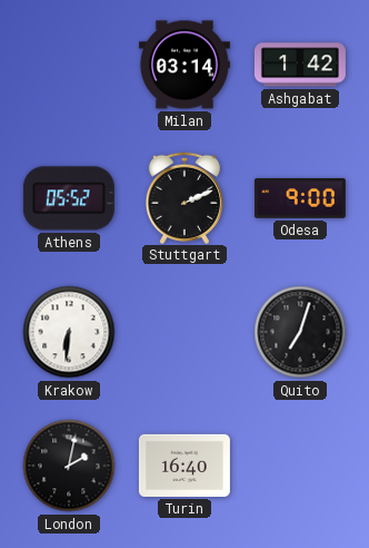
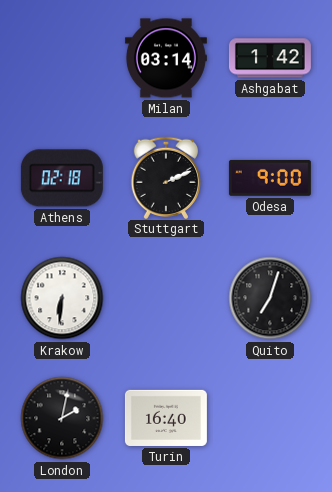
Athens: 05:52 -> 02:18 (62, 178)
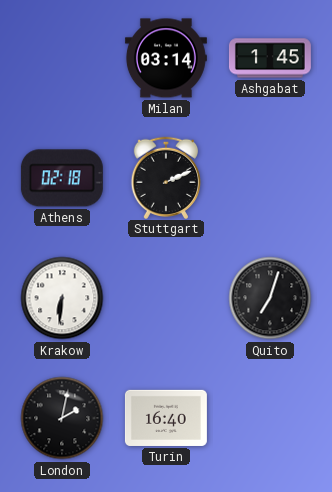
Ashgabat: 1:42 -> 1:45 (270, 58)
Odesa: 9:00 -> none (270, 178)
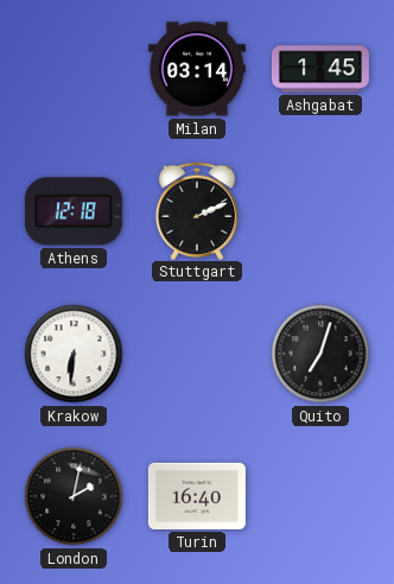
Athens: 02:18 -> 12:18 (74, 211)
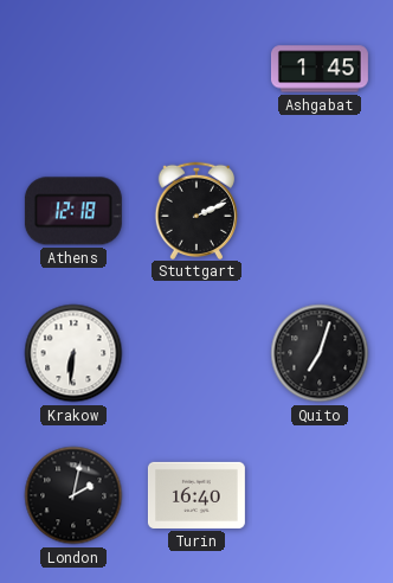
Milan: 03:14 -> none (197, 69)
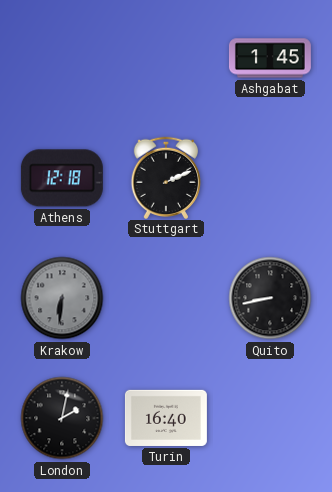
Krakow dial: white -> grey (62, 298)
Quito: 7:03 -> 8:43 (270, 298)
